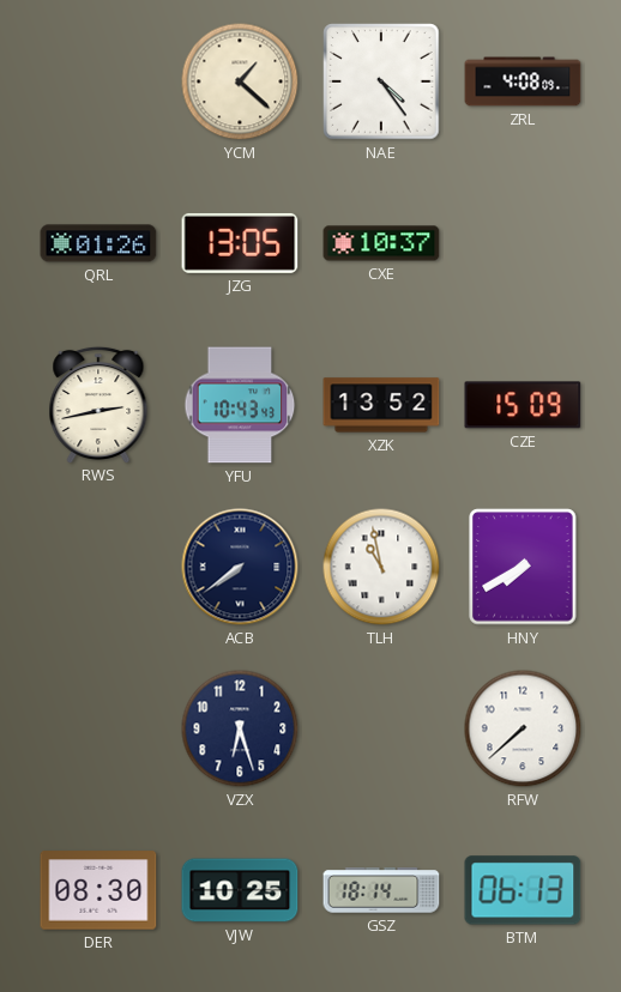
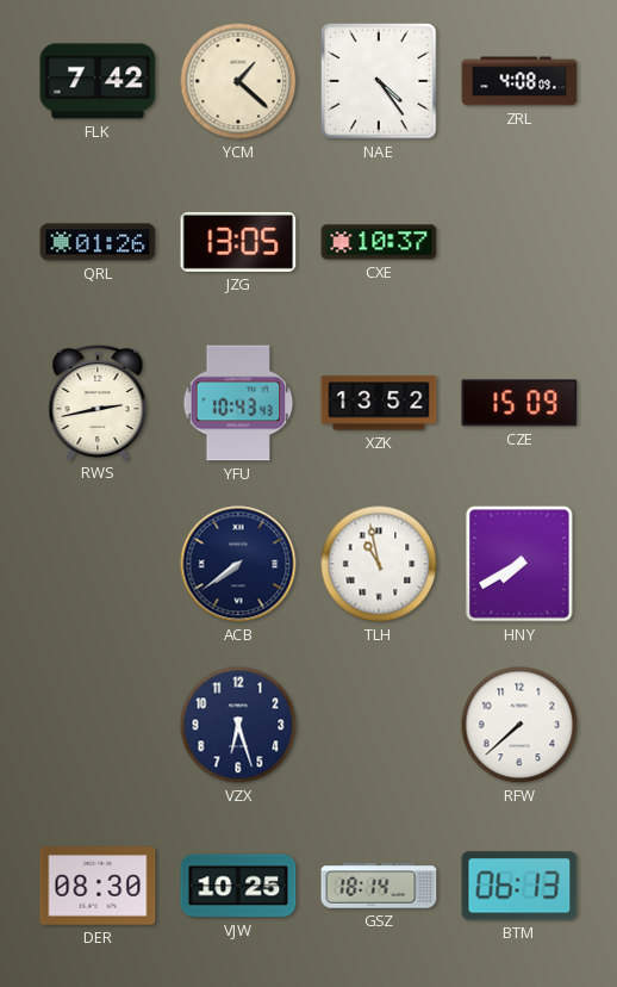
FLK: none -> 7:42 (98, 81)
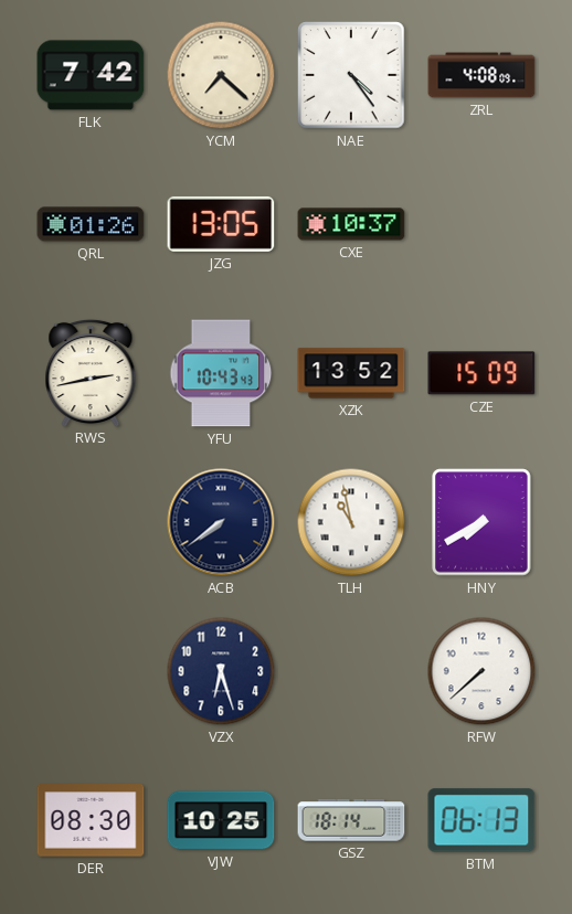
YCM: 1:22 -> 7:22 (221, 75)
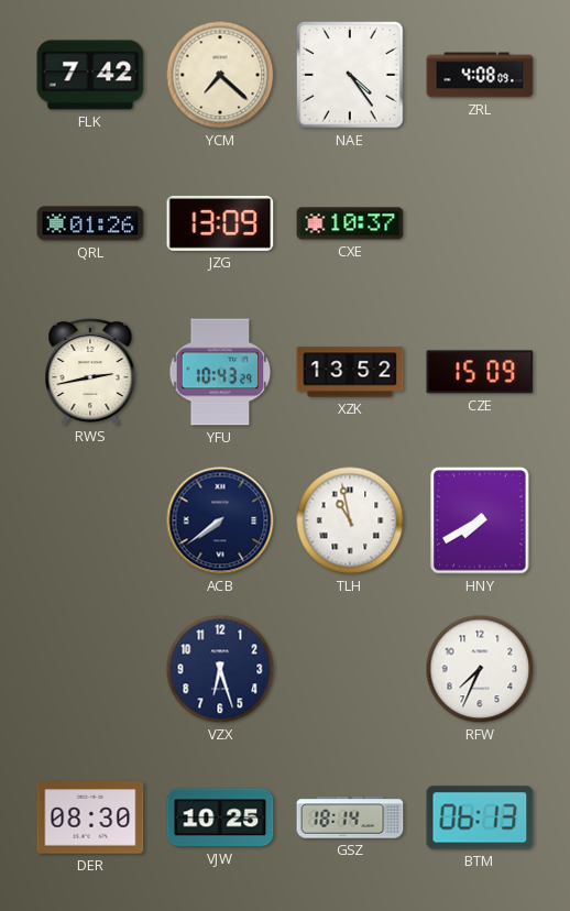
JZG: 13:05 -> 13:09 (220, 223)
YFU: 10:43:43 -> 10:43:29 (220, 372)
RFW: 7:38 -> 7:34 (480, 669)
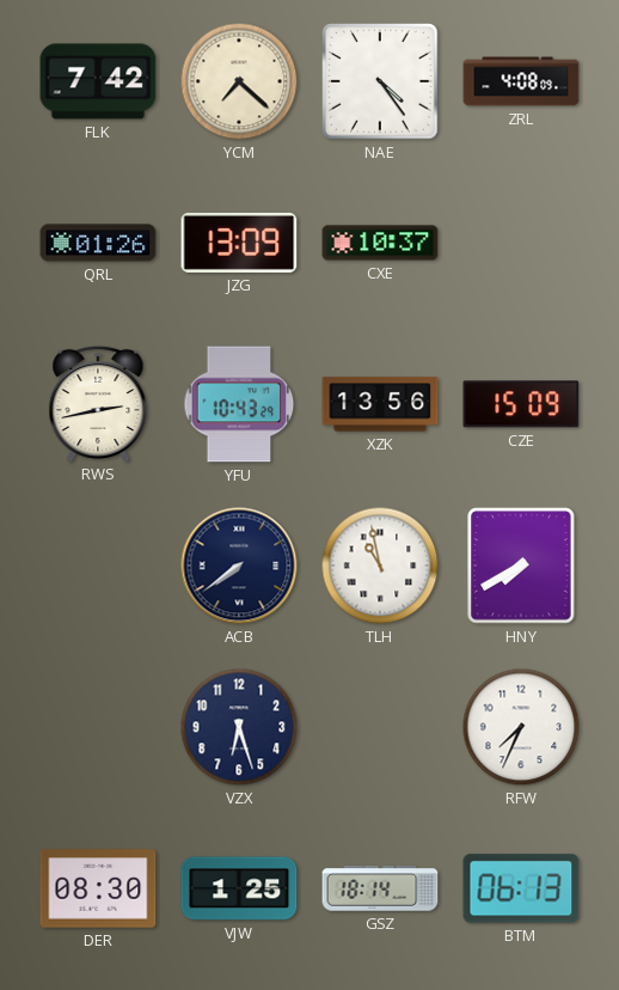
XZK: 13:52 -> 13:56 (380, 404)
VJW: 10:25 -> 1:25 (239, 888)
